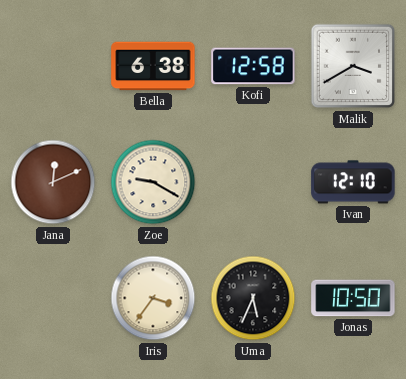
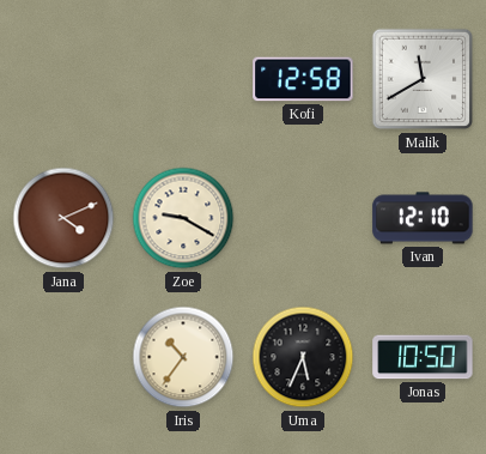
Bella: 6:38 -> none (153, 66)
Malik: 3:40 -> 11:40 (423, 79)
Jana: 12:11 -> 4:11 (63, 218)
Iris: 3:36 -> 10:36 (183, 357)
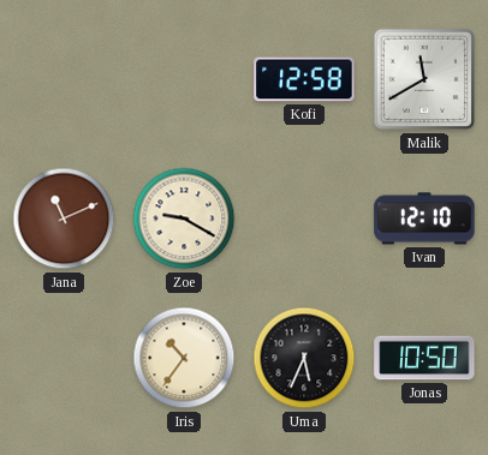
Jana: 4:11 -> 11:11 (64, 218)
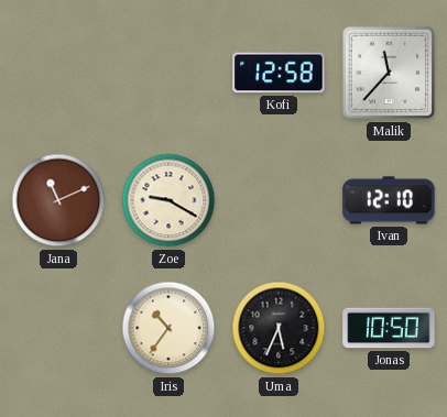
Malik: 11:40 -> 11:37 (389, 73)
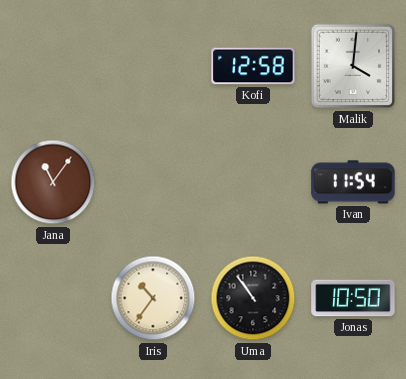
Malik: 11:37 -> 4:01 (353, 66)
Jana: 11:11 -> 11:06 (53, 182)
Zoe: 9:20 -> none (168, 200)
Ivan: 12:10 -> 11:54 (353, 182)
Uma: 5:34 -> 10:54 (253, 298)
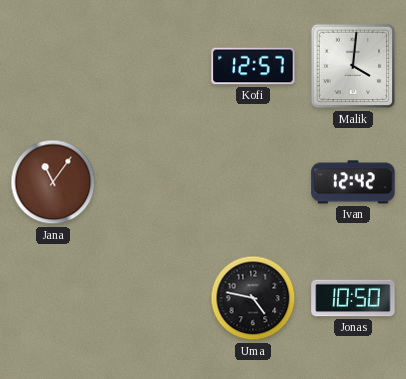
Kofi: 12:58 -> 12:57 (253, 66)
Ivan: 11:54 -> 12:42 (353, 182)
Iris: 10:36 -> none (153, 298)
Uma: 10:54 -> 4:47 (253, 298)
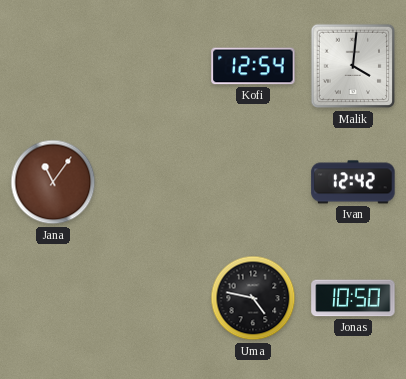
Kofi: 12:57 -> 12:54 (253, 66)
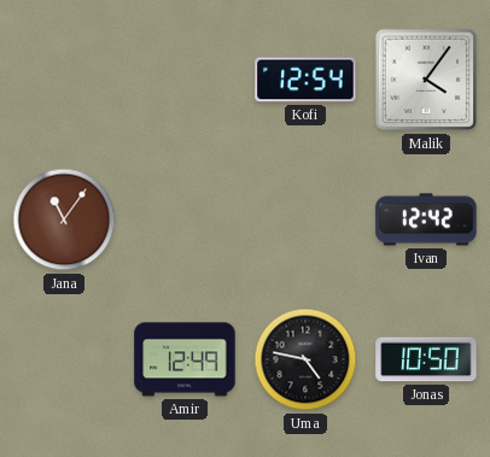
Malik: 4:01 -> 4:06 (426, 80)
Amir: none -> 12:49 (185, 359)
